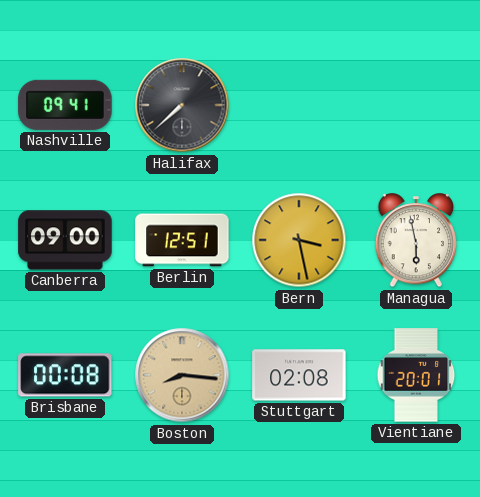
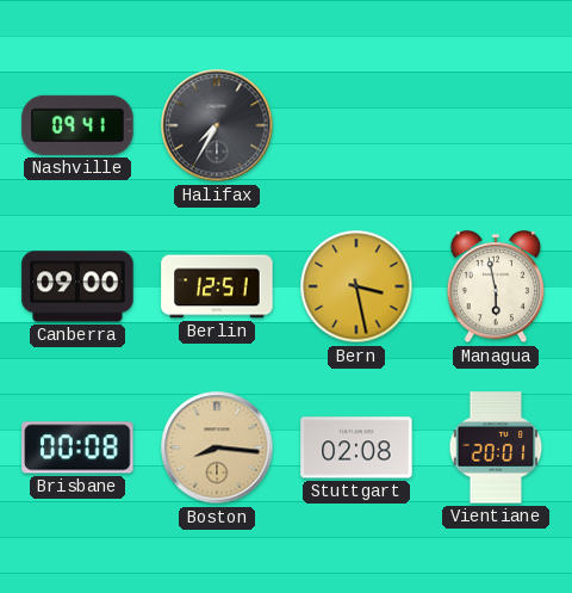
Halifax: 7:38 -> 7:35 (217, 125)
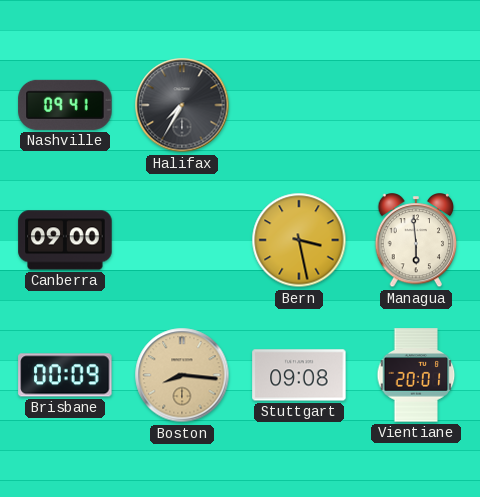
Berlin: 12:51 -> none (217, 286)
Managua: 5:58 -> 5:59 (416, 241)
Brisbane: 00:08 -> 00:09 (65, 375)
Stuttgart: 02:08 -> 09:08 (299, 375)
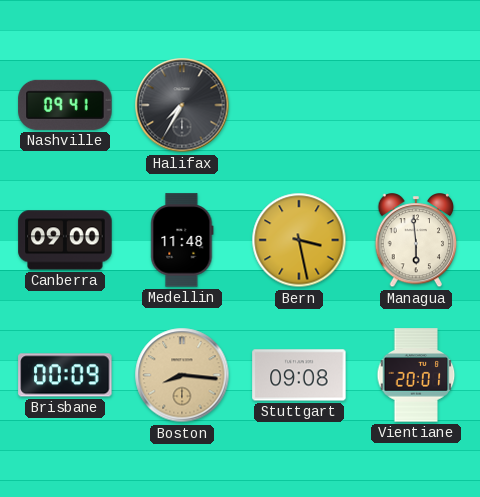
Medellin: none -> 11:48 (182, 240)
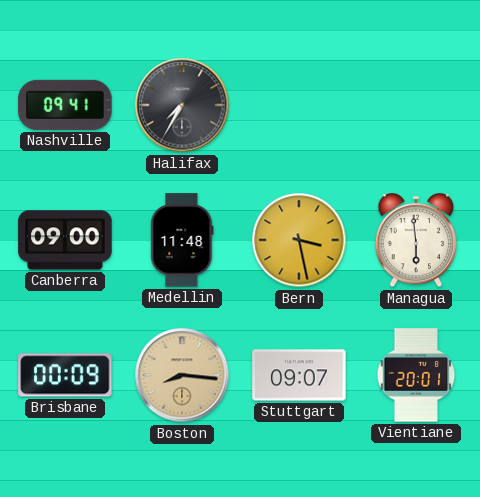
Stuttgart: 09:08 -> 09:07 (299, 375)
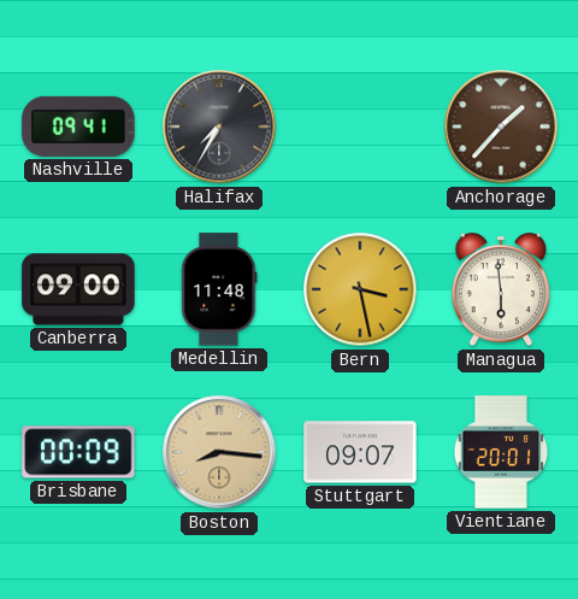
Anchorage: none -> 1:37 (501, 127)
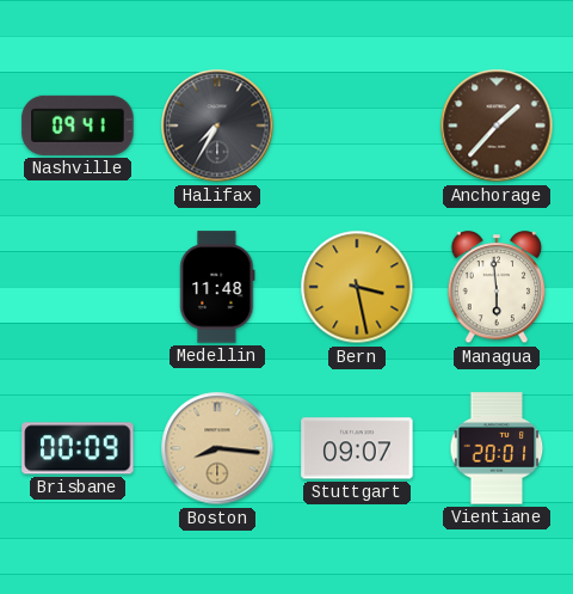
Canberra: 09:00 -> none (78, 289)
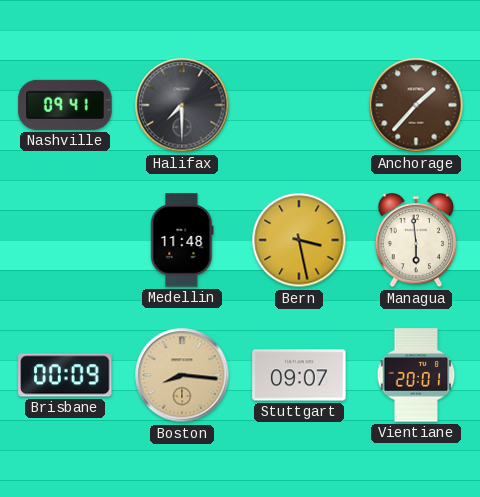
Halifax: 7:35 -> 7:30 (182, 105)
